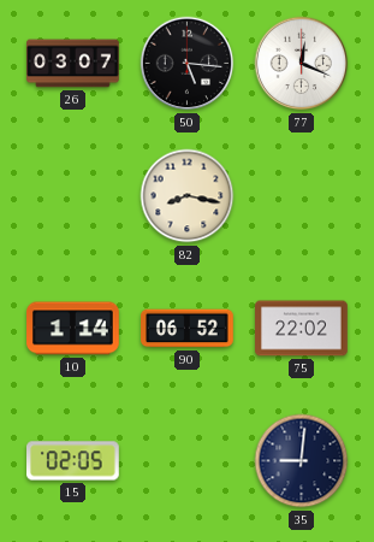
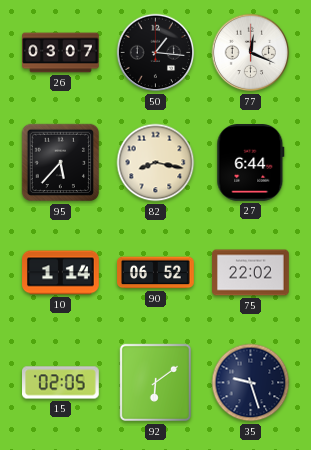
50: 5:16 -> 1:16 (156, 53)
95: none -> 5:37 (61, 163)
27: none -> 6:44 (251, 163)
92: none -> 6:09 (156, 383)
35: 9:01 -> 9:27 (251, 383)
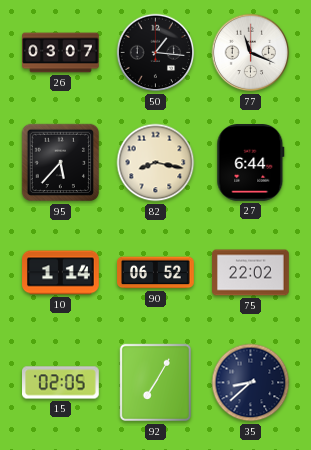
77: 12:19 -> 11:19 (251, 53)
92: 6:09 -> 7:05 (156, 383)
35: 9:27 -> 8:38 (251, 383)
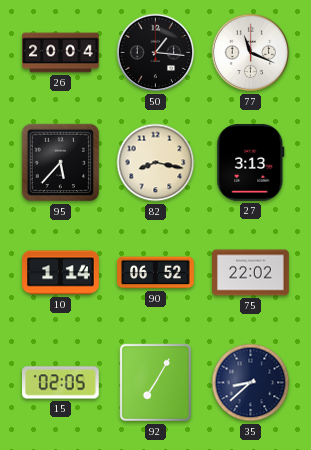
26: 03:07 -> 20:04 (61, 53)
27: 6:44 -> 3:13 (251, 163)
